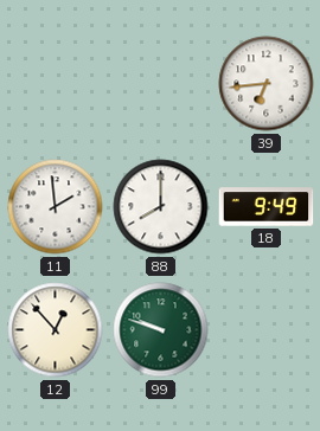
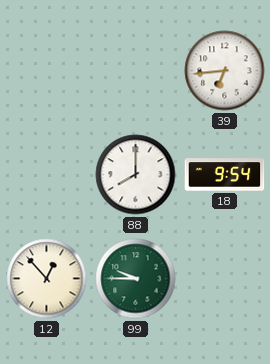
11: 1:59 -> none (56, 207)
18: 9:49 -> 9:54 (225, 175)
99: 9:48 -> 9:45 (136, 279)
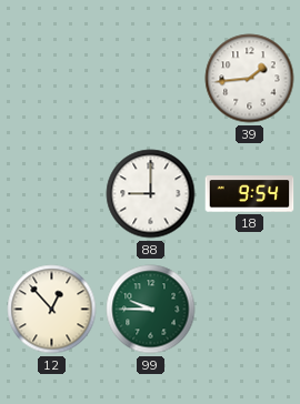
39: 6:44 -> 1:44 (250, 79)
88: 8:00 -> 9:00 (151, 194)
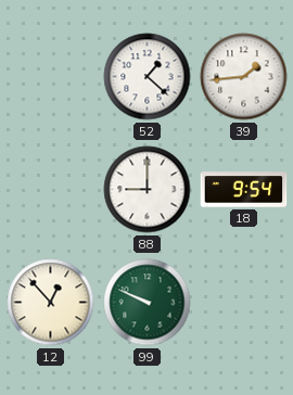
52: none -> 1:22 (148, 77)
99: 9:45 -> 9:49 (148, 303)
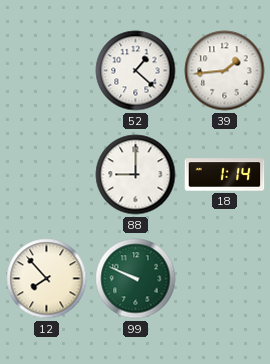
18: 9:54 -> 1:14 (225, 175)
12: 12:53 -> 7:53 (47, 279)
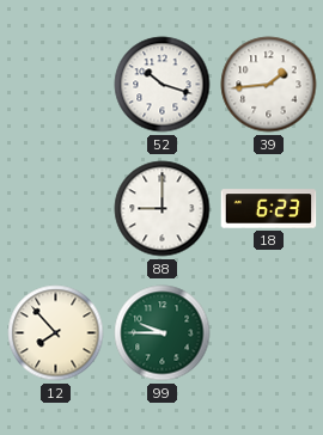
52: 1:22 -> 10:18 (163, 85)
18: 1:14 -> 6:23 (269, 209)
99: 9:49 -> 9:45 (163, 333)
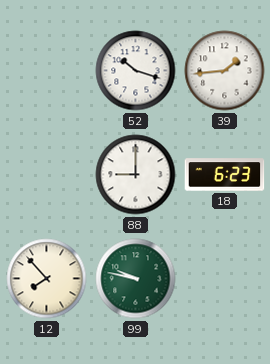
99: 9:45 -> 9:47 (136, 279)
